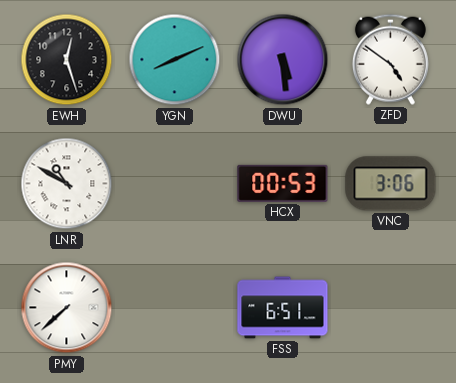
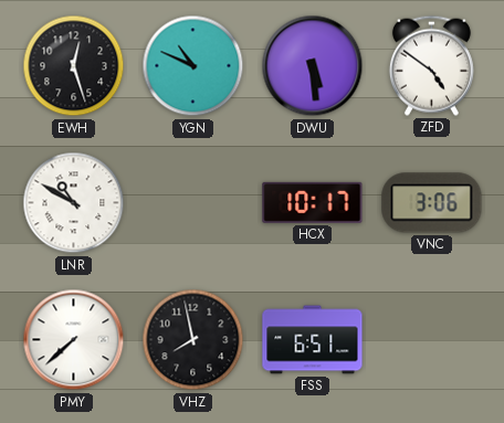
YGN: 8:11 -> 10:49 (193, 66)
HCX: 00:53 -> 10:17 (313, 202)
VHZ: none -> 7:58 (193, 340)
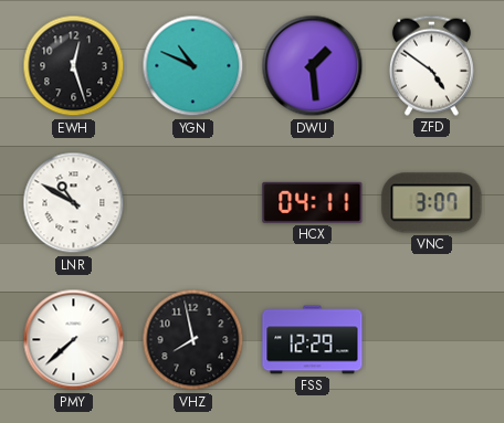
DWU: 5:29 -> 1:29 (313, 66)
HCX: 10:17 -> 04:11 (313, 202)
VNC: 3:06 -> 3:07 (432, 203)
FSS: 6:51 -> 12:29 (313, 340)
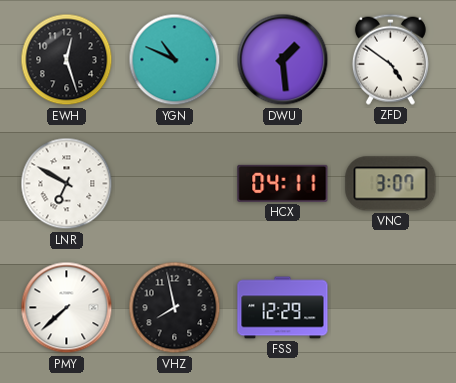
LNR: 10:50 -> 6:50 (67, 184)
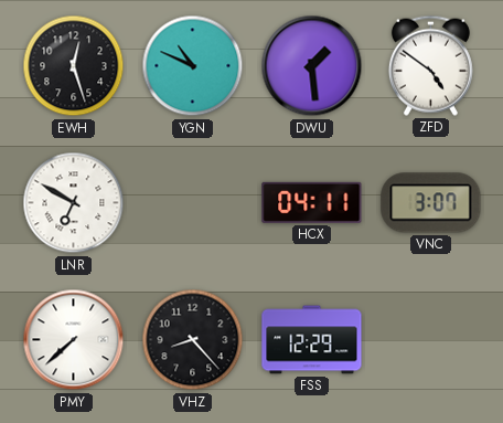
VHZ: 7:58 -> 8:23 (193, 340)
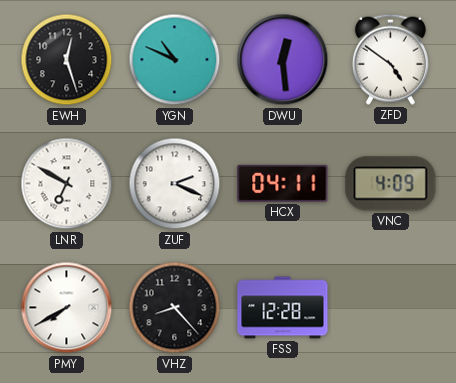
DWU: 1:29 -> 12:29 (283, 60)
ZUF: none -> 2:19 (175, 184)
VNC: 3:07 -> 4:09 (391, 184)
PMY: 7:38 -> 7:40 (67, 308)
FSS: 12:29 -> 12:28 (283, 308)
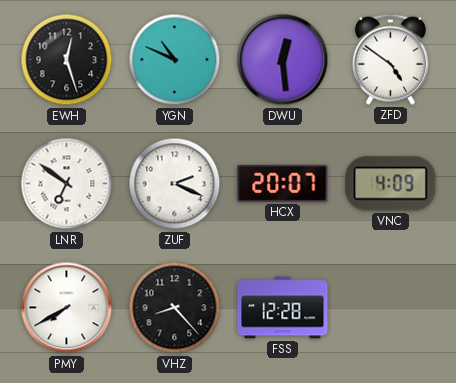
LNR: 6:50 -> 6:51 (67, 184)
HCX: 04:11 -> 20:07 (283, 183)
